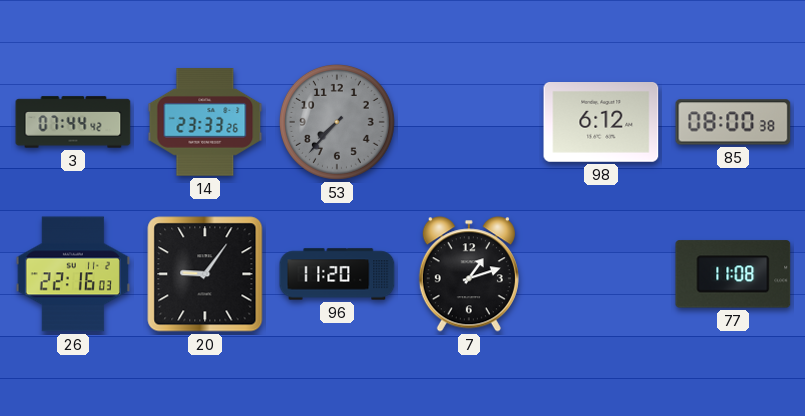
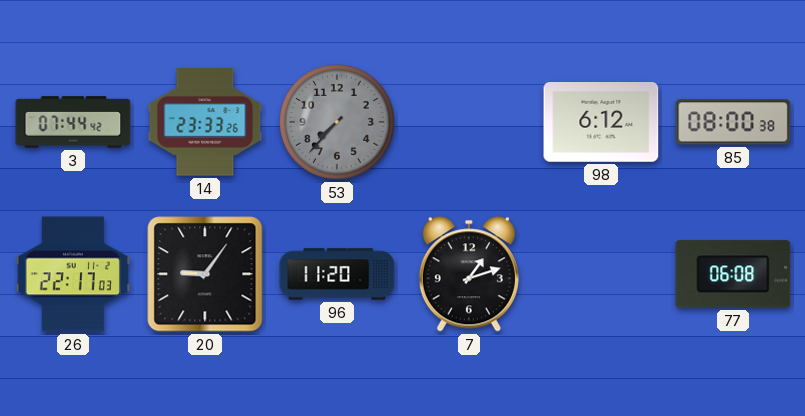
26: 22:16 -> 22:17 (72, 274)
77: 11:08 -> 06:08 (733, 274)
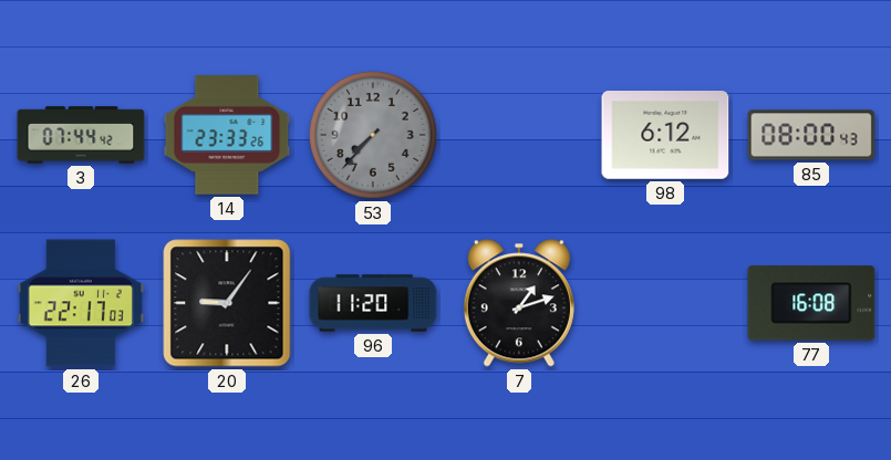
85: 08:00:38 -> 08:00:43 (811, 135)
77: 06:08 -> 16:08 (811, 303)
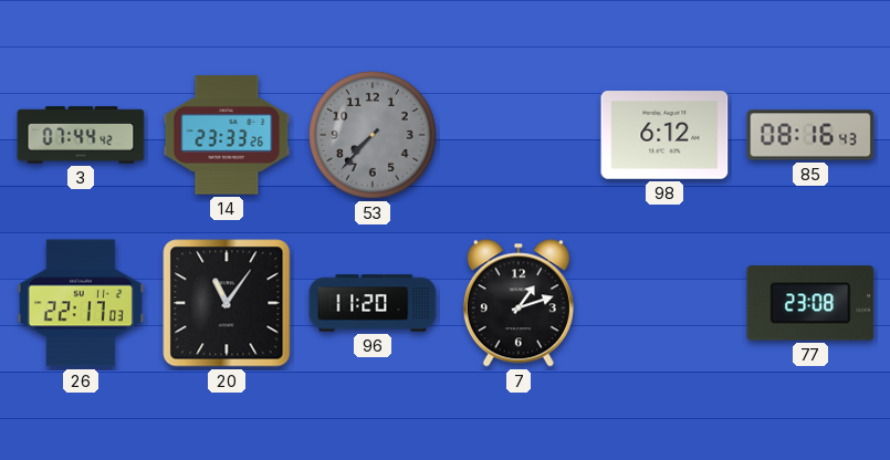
85: 08:00 -> 08:16 (810, 135)
20: 9:06 -> 11:06 (227, 303)
77: 16:08 -> 23:08 (810, 303)
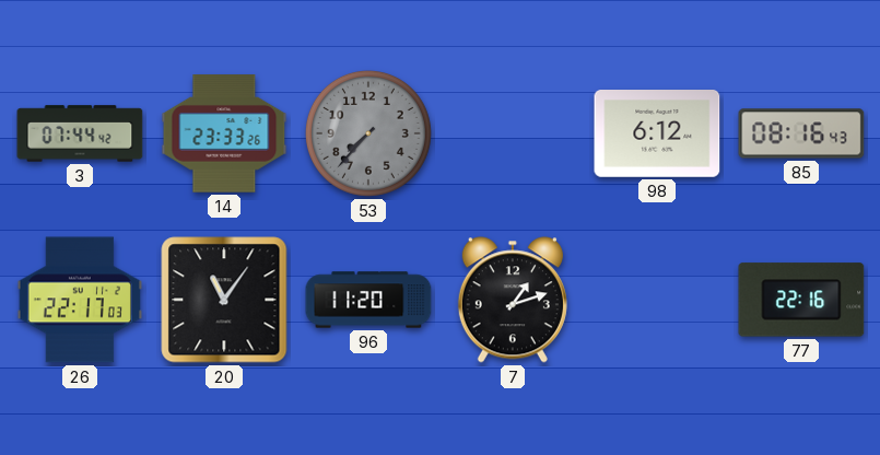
77: 23:08 -> 22:16 (801, 300)
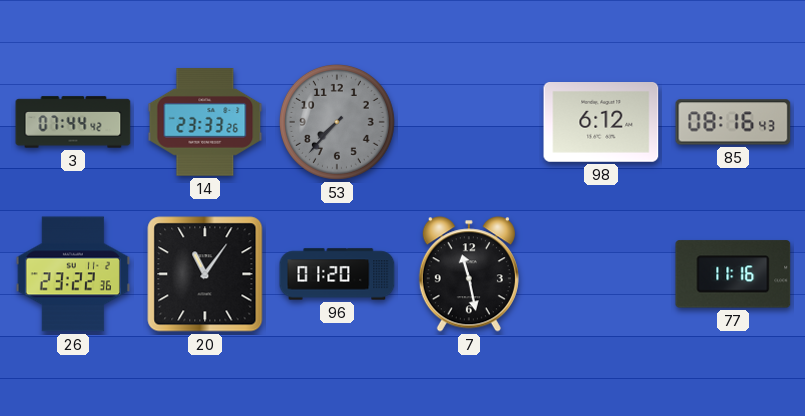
26: 22:17 -> 23:22 (72, 274)
96: 11:20 -> 01:20 (337, 274)
7: 1:12 -> 11:28 (469, 274)
77: 22:16 -> 11:16 (733, 274)
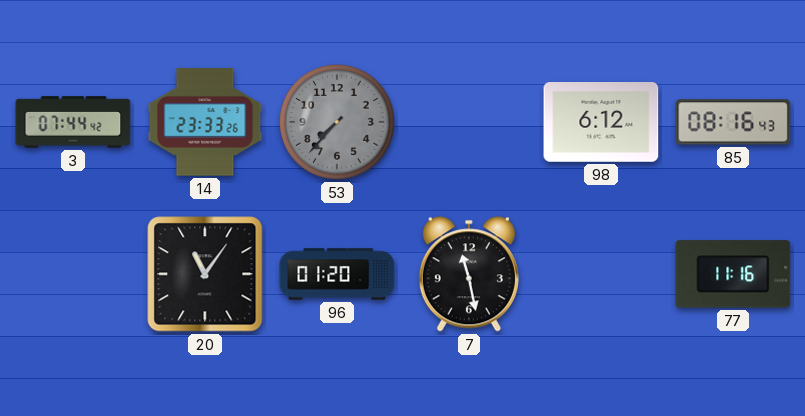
26: 23:22 -> none (72, 274)
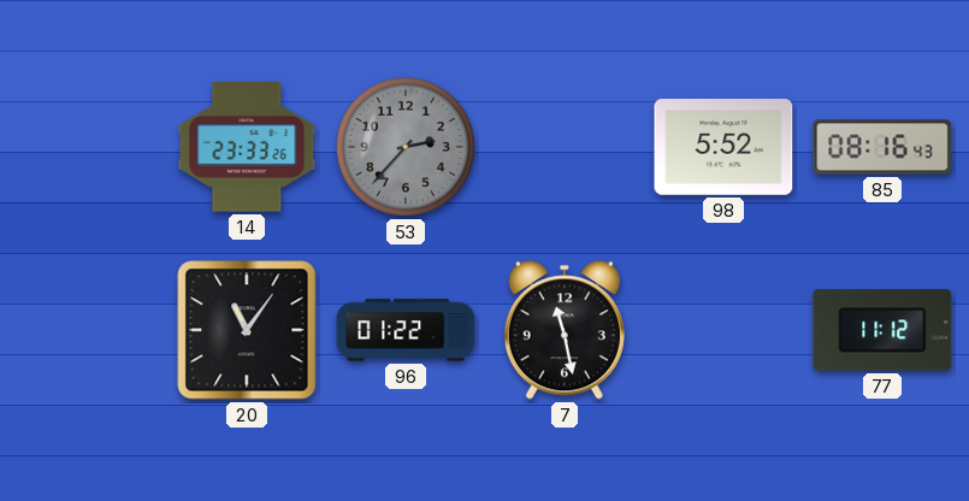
3: 07:44 -> none (73, 122)
53: 7:37 -> 2:37 (406, 147)
98: 6:12 -> 5:52 (723, 148)
96: 01:20 -> 01:22 (406, 330)
77: 11:16 -> 11:12 (882, 330)
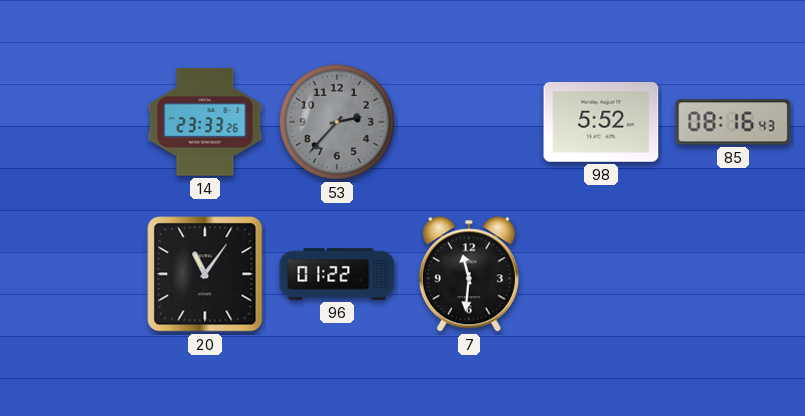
7: 11:28 -> 11:31 (469, 274)
77: 11:12 -> none (882, 330)
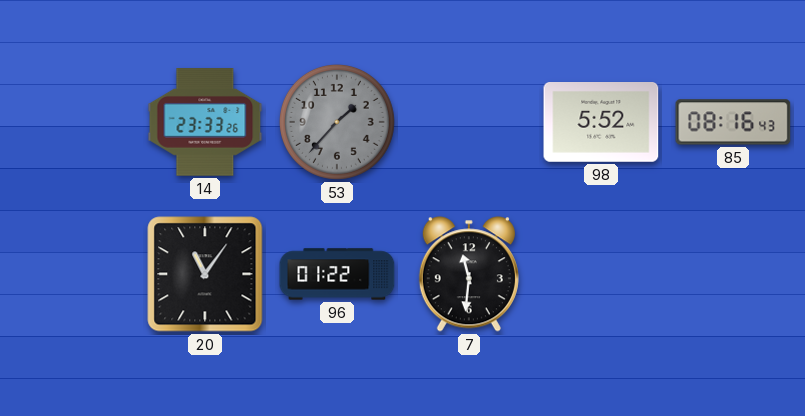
53: 2:37 -> 1:37 (337, 122)
